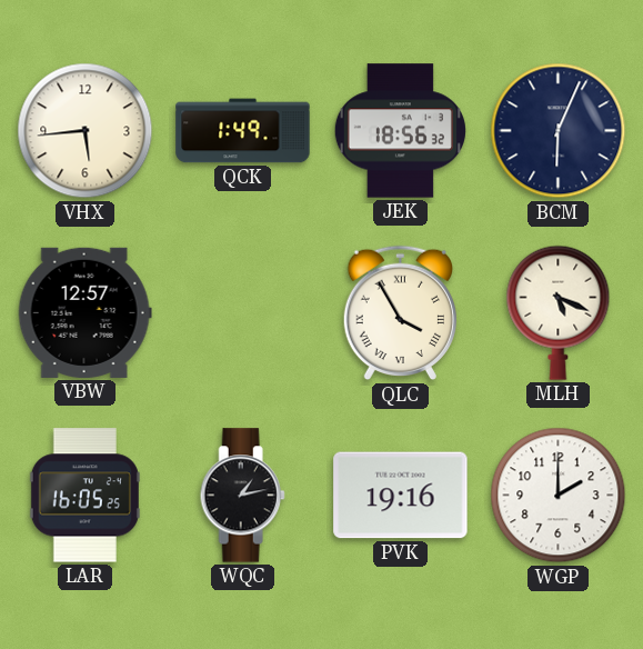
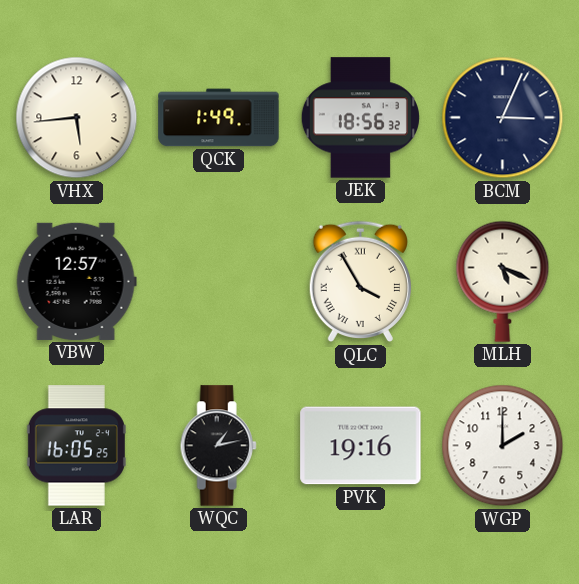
BCM: 6:04 -> 3:04 (503, 118)
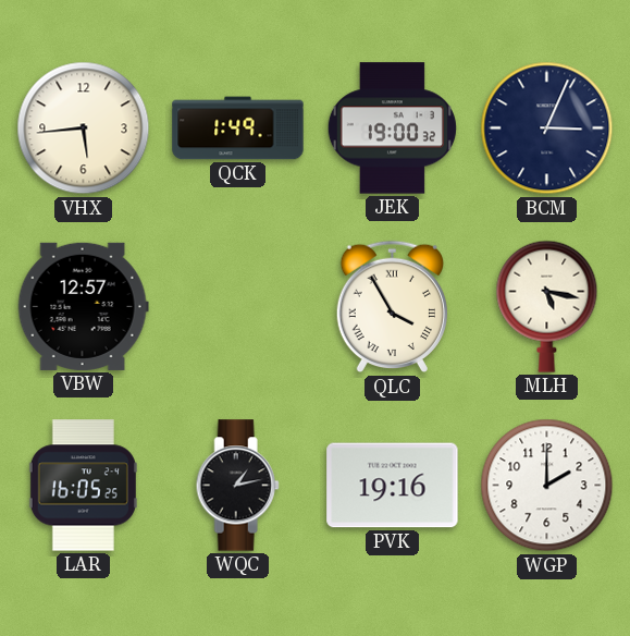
JEK: 18:56 -> 19:00 (392, 129)
MLH: 5:19 -> 5:17 (547, 306)
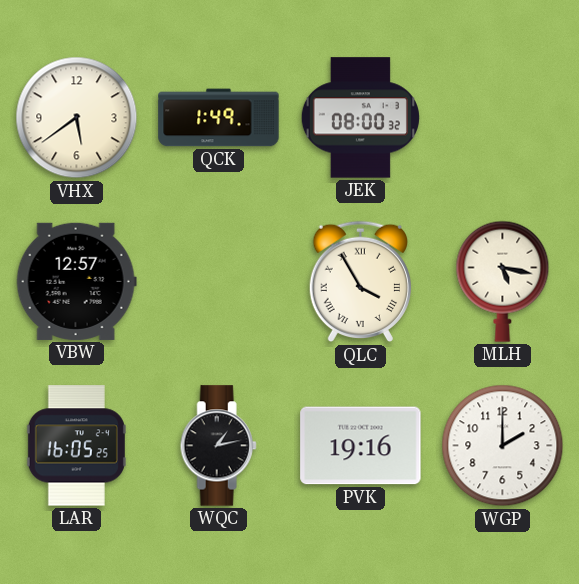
VHX: 5:44 -> 5:39 (77, 118)
JEK: 19:00 -> 08:00 (360, 118)
BCM: 3:04 -> none (547, 129)
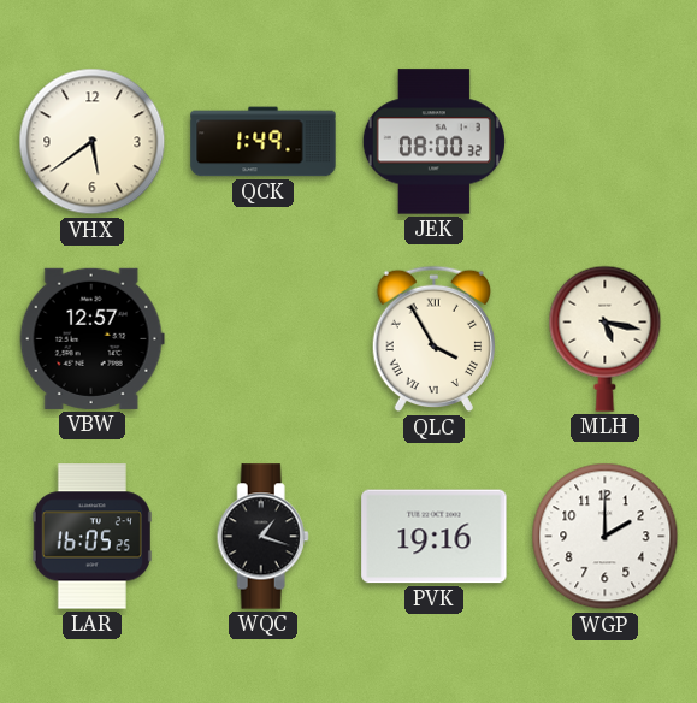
WQC: 1:13 -> 1:18 (262, 537)
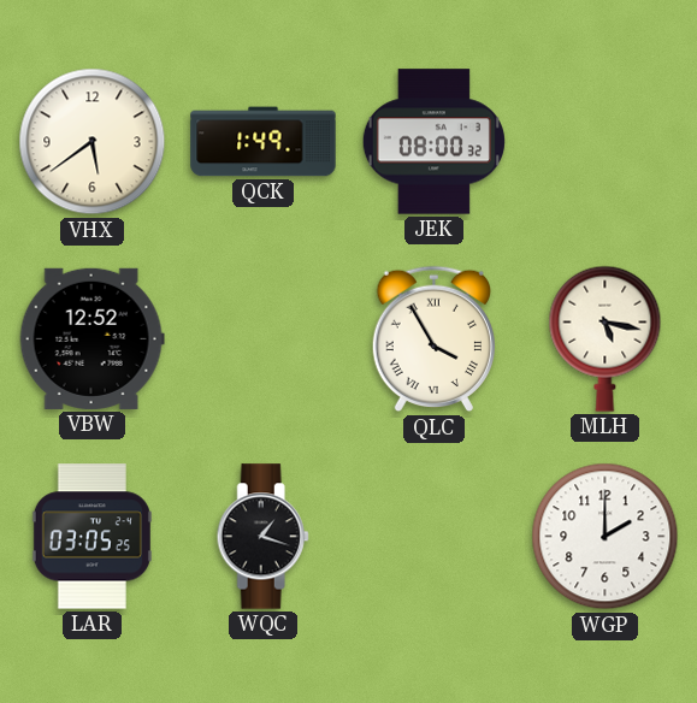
VBW: 12:57 -> 12:52 (91, 338)
LAR: 16:05 -> 03:05 (91, 537)
PVK: 19:16 -> none (435, 537)
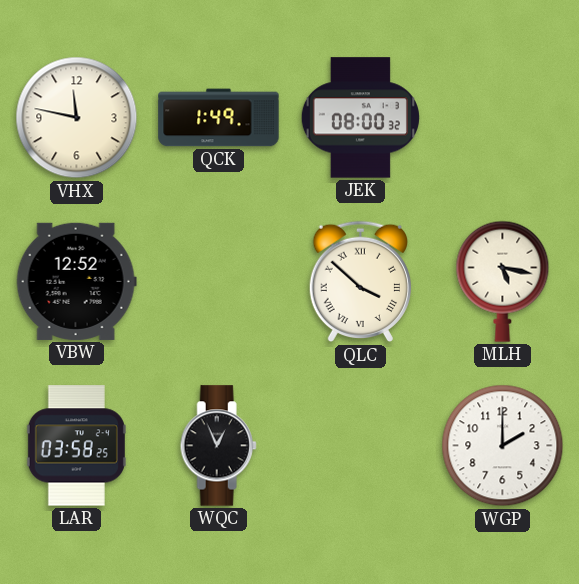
VHX: 5:39 -> 11:47 (77, 118)
QLC: 3:55 -> 3:52 (360, 282)
LAR: 03:05 -> 03:58 (76, 446)
WQC: 1:18 -> 12:56 (218, 446)
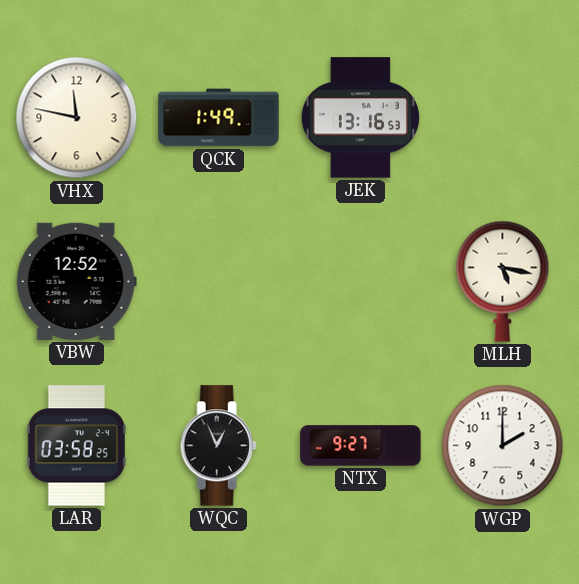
JEK: 08:00 -> 13:16 (360, 118)
QLC: 3:52 -> none (360, 282)
NTX: none -> 9:27 (361, 446)
